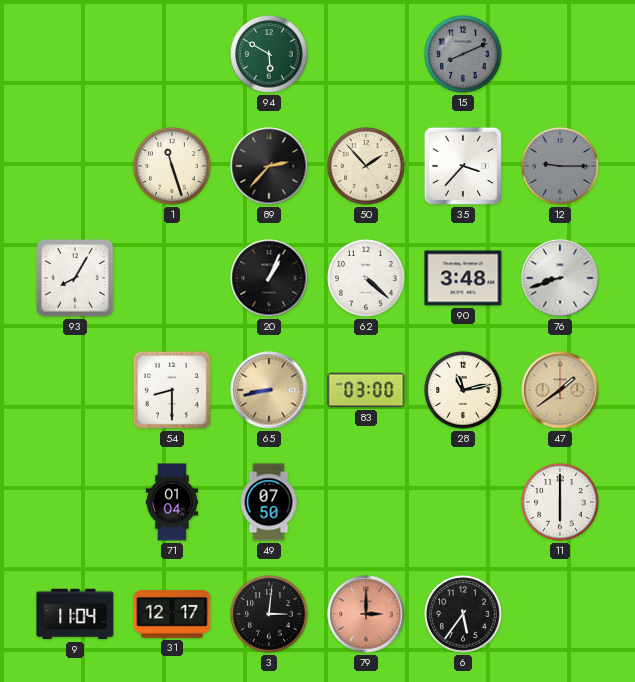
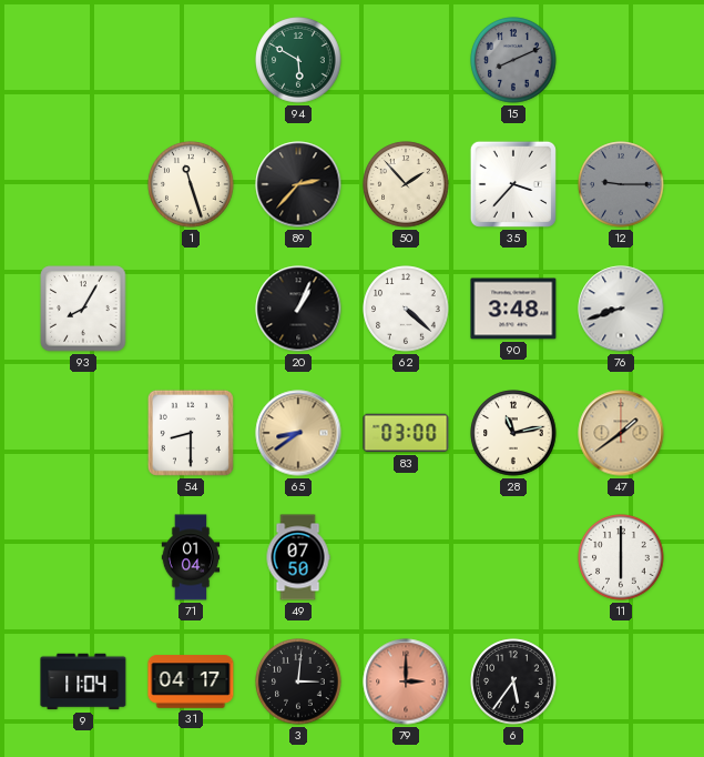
65: 8:43 -> 8:39 (298, 433)
31: 12:17 -> 04:17 (191, 682)
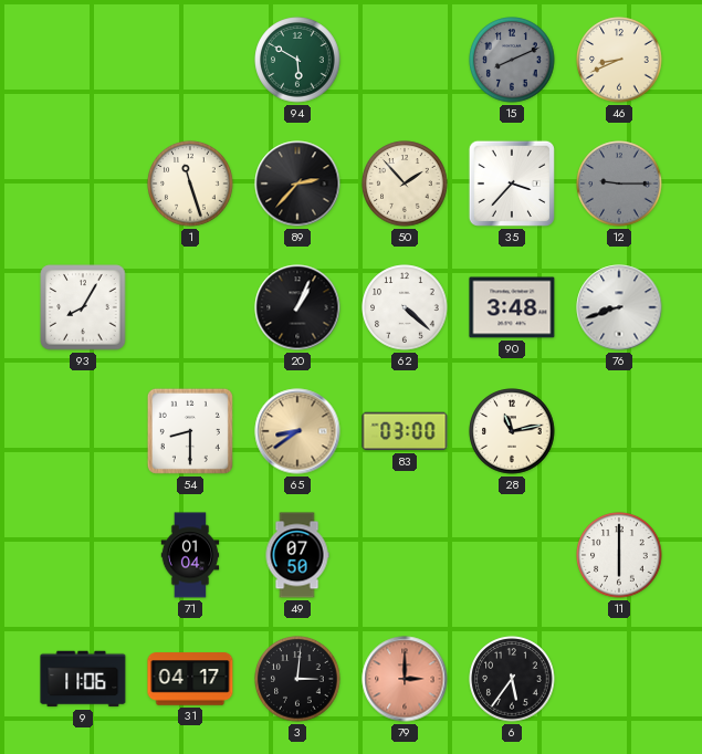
46: none -> 8:41 (619, 60)
47: 1:39 -> none (621, 433)
9: 11:04 -> 11:06 (83, 679)
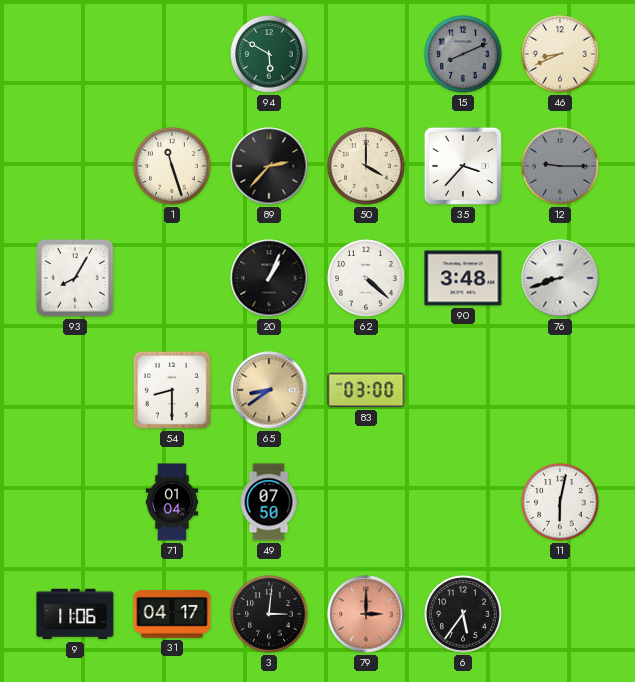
50: 1:53 -> 4:00 (366, 166)
28: 11:13 -> none (512, 431)
11: 6:00 -> 6:02 (560, 502)
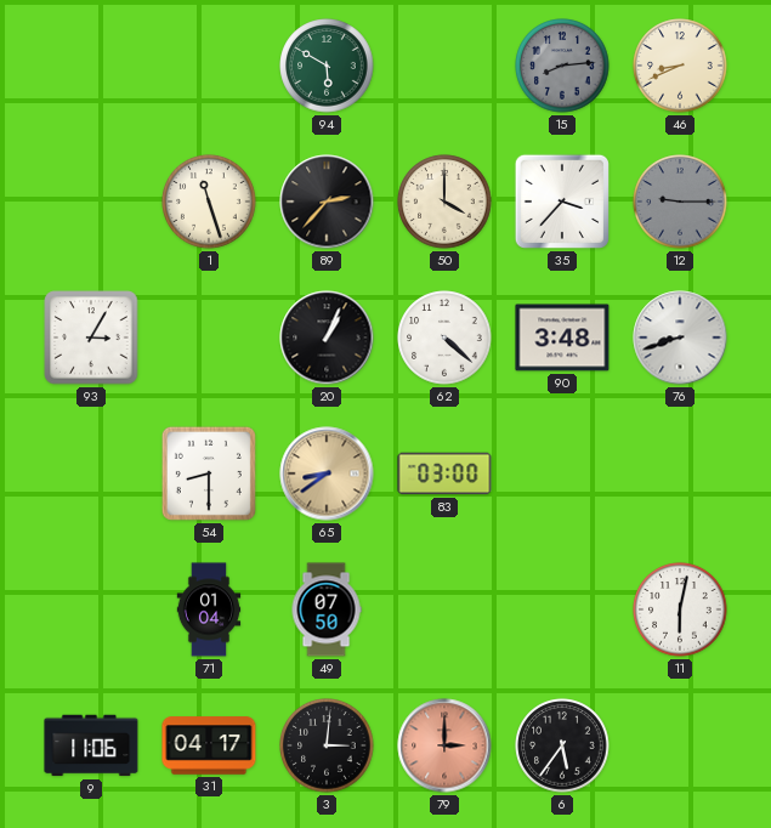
15: 8:11 -> 8:14 (562, 66)
93: 8:05 -> 3:05 (91, 338)
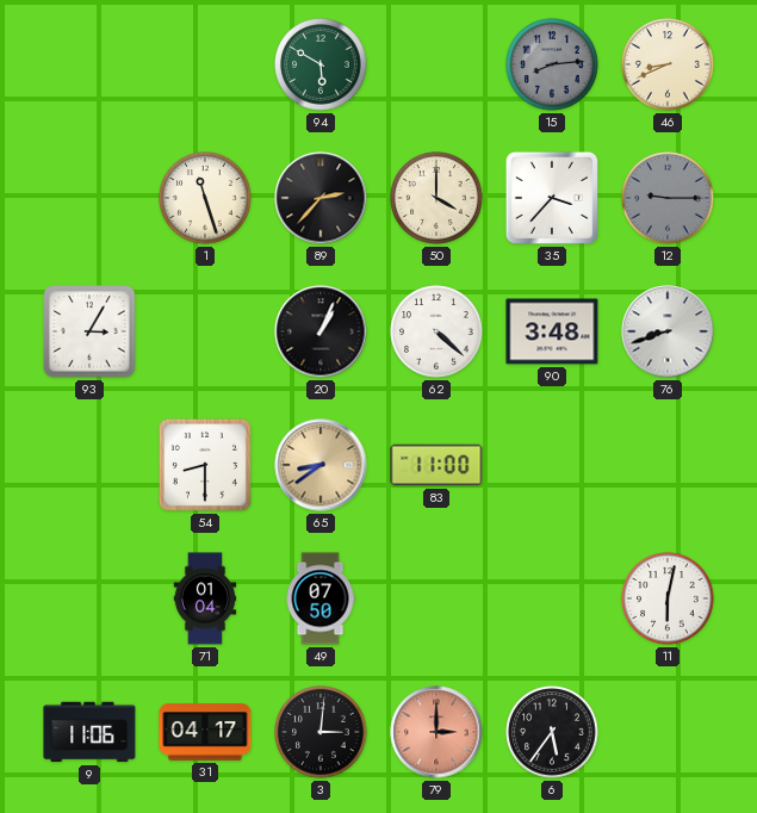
83: 03:00 -> 11:00 (436, 465)
